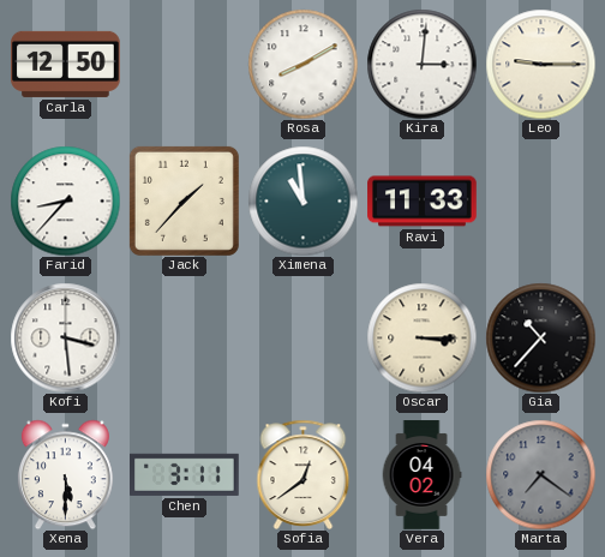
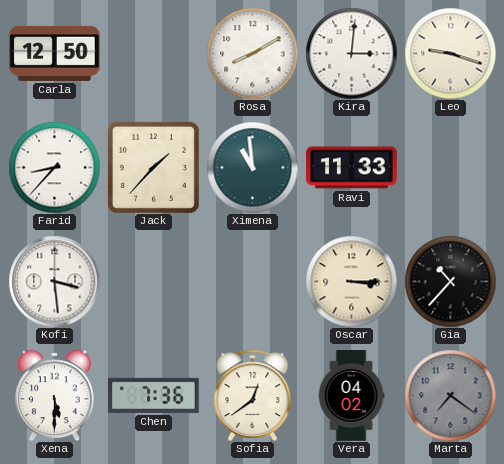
Leo: 9:15 -> 9:18 (450, 53)
Chen: 3:11 -> 7:36 (154, 395)
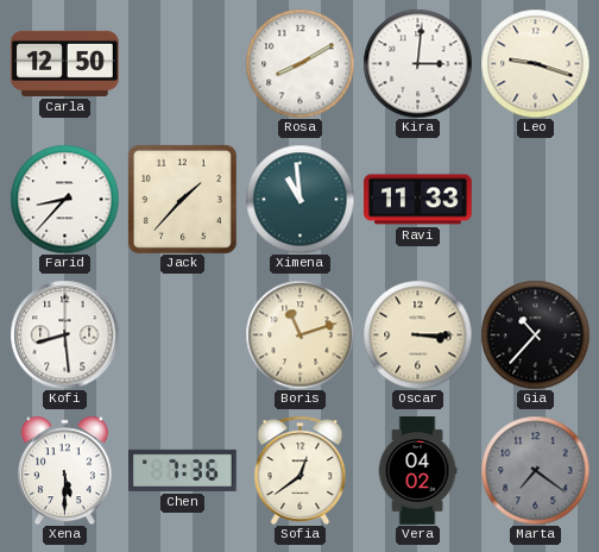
Kofi: 3:29 -> 8:29 (64, 334)
Boris: none -> 11:12 (299, 334)
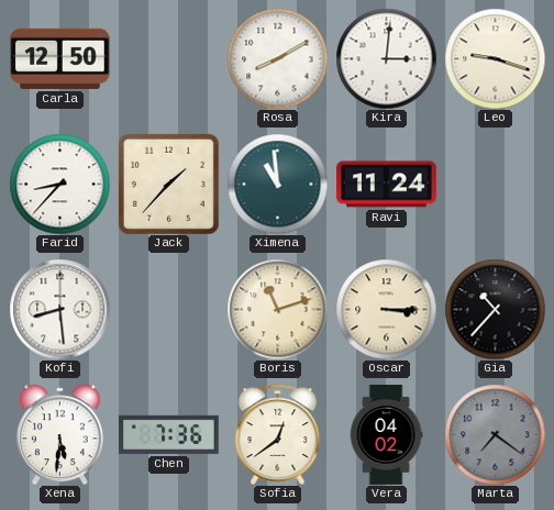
Ravi: 11:33 -> 11:24 (387, 185)
Xena: 5:30 -> 5:31 (59, 434)
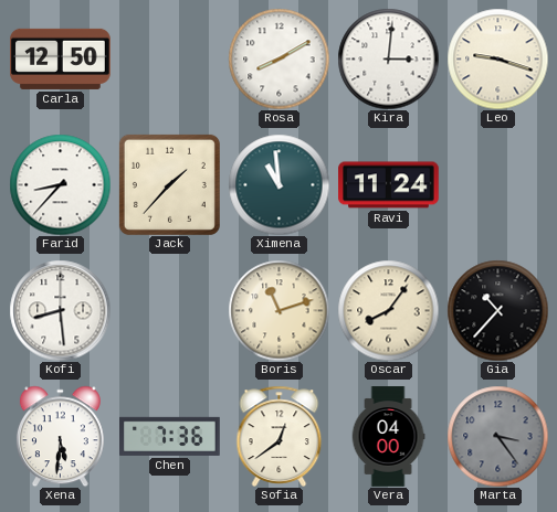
Oscar: 3:15 -> 8:06 (388, 310)
Vera: 04:02 -> 04:00 (388, 437)
Marta: 7:21 -> 3:24 (497, 436)
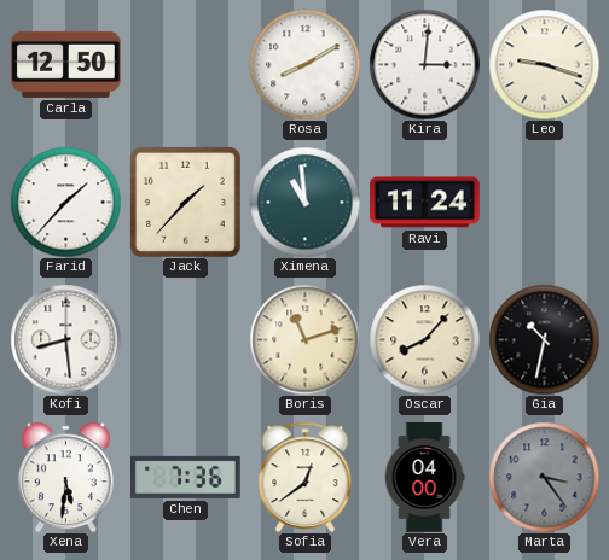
Farid: 8:37 -> 1:37 (65, 202)
Oscar: 8:06 -> 8:07 (424, 339)
Gia: 10:37 -> 10:32 (544, 339)
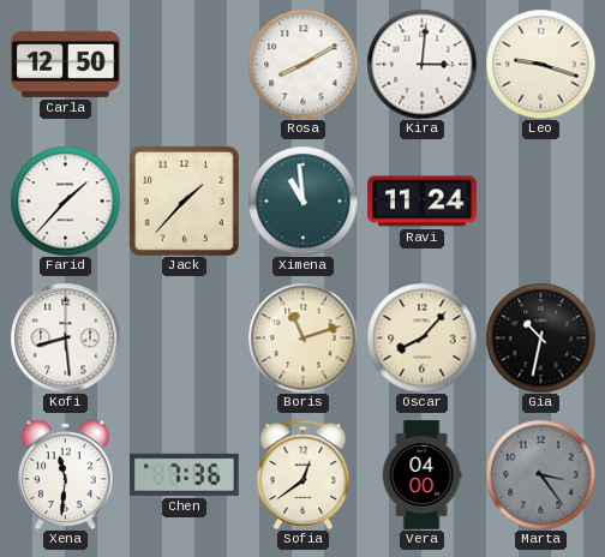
Xena: 5:31 -> 11:31 (65, 474)
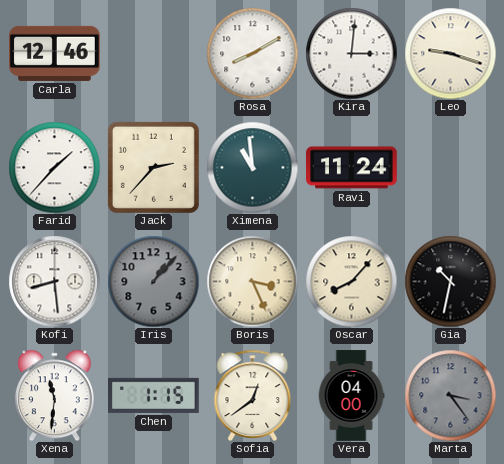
Carla: 12:50 -> 12:46 (55, 53)
Jack: 1:37 -> 2:37 (153, 167)
Iris: none -> 1:07 (153, 281)
Boris: 11:12 -> 3:26 (252, 281)
Chen: 7:36 -> 1:15 (154, 395)
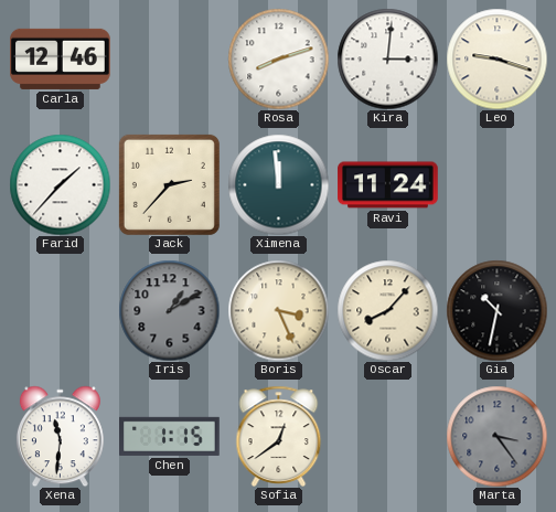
Rosa: 8:10 -> 8:12 (278, 58)
Ximena: 10:59 -> 11:59 (278, 184)
Kofi: 8:29 -> none (54, 281)
Iris: 1:07 -> 1:10 (169, 310)
Vera: 04:00 -> none (351, 396)
